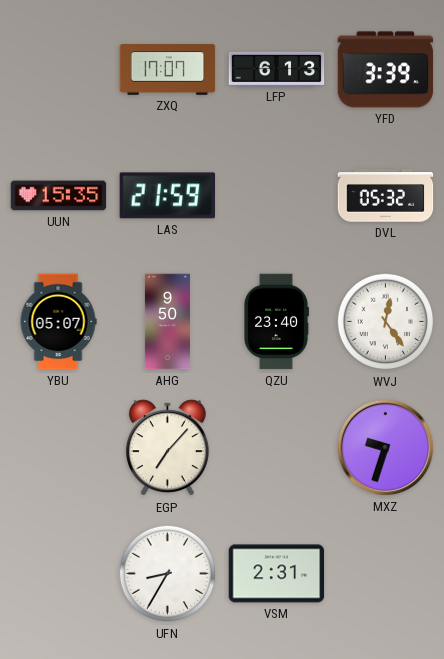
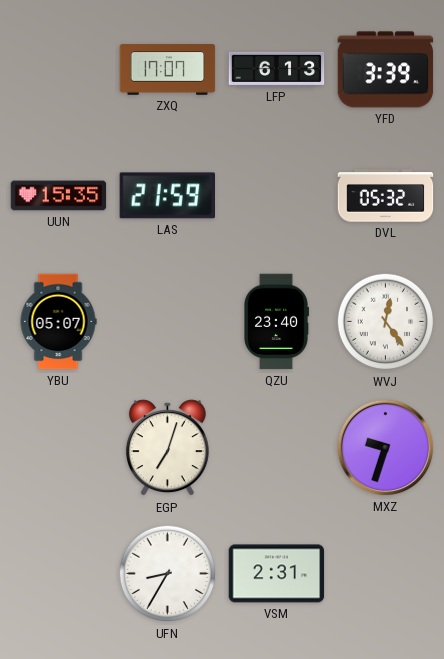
AHG: 9:50 -> none (167, 322)
EGP: 7:07 -> 7:03 (167, 448)
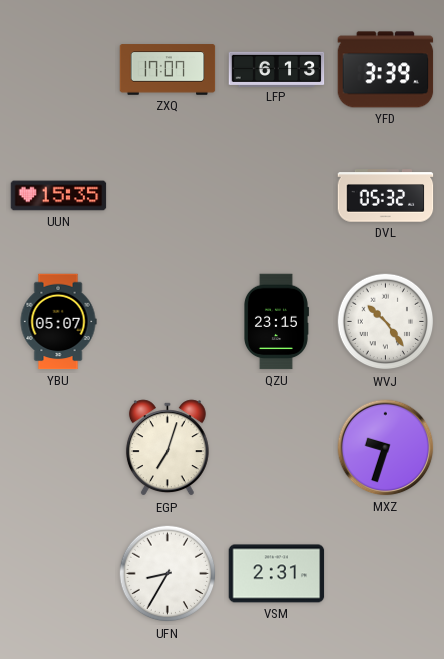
LAS: 21:59 -> none (167, 196)
QZU: 23:40 -> 23:15 (277, 322)
WVJ: 12:24 -> 10:24 (386, 322)
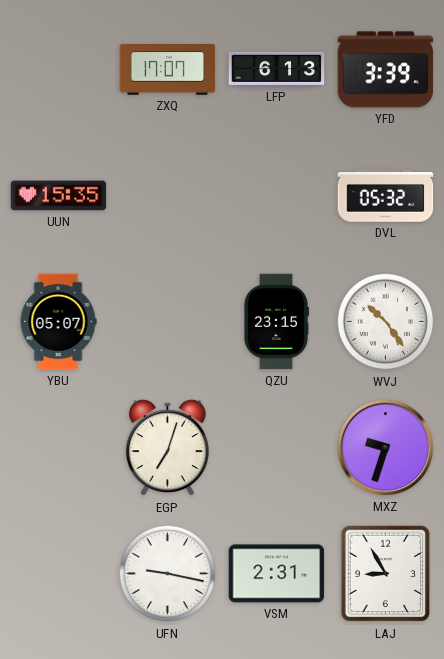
UFN: 8:35 -> 9:17 (168, 574)
LAJ: none -> 8:55 (386, 574)
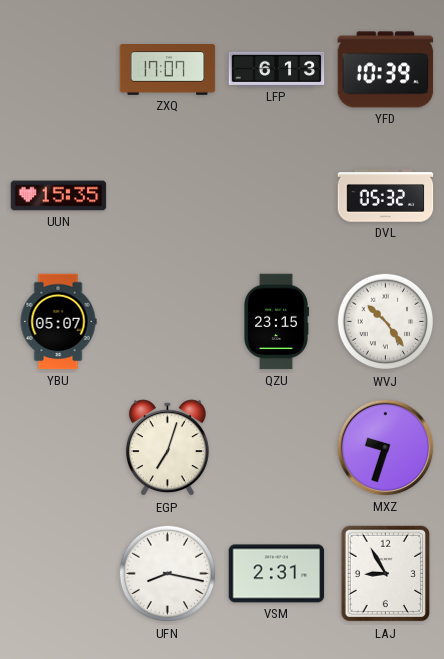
YFD: 3:39 -> 10:39 (386, 70)
UFN: 9:17 -> 8:17 (168, 574)
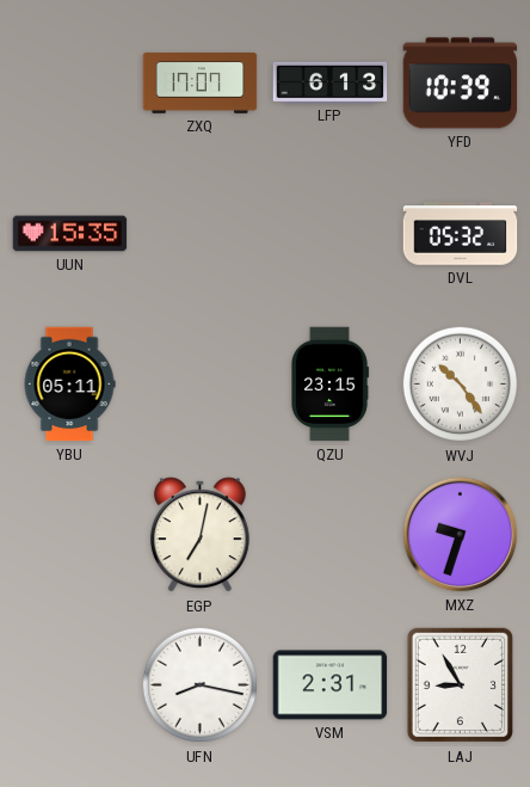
YBU: 05:07 -> 05:11 (69, 385)
EGP: 7:03 -> 7:02 (199, 535)
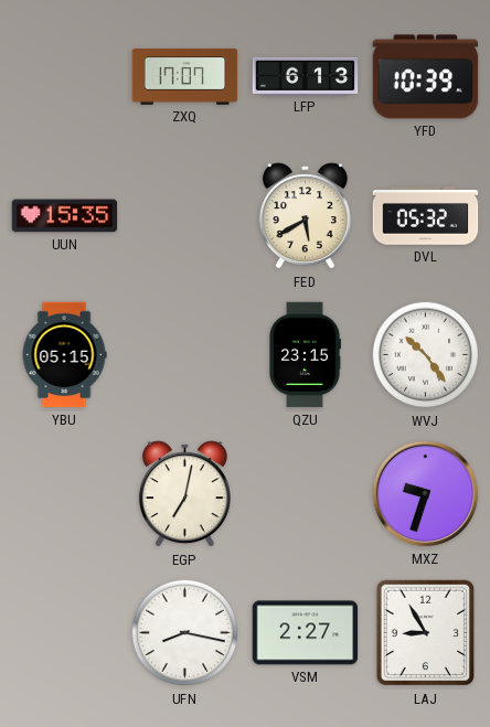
FED: none -> 5:40 (305, 216)
YBU: 05:11 -> 05:15 (64, 355)
VSM: 2:31 -> 2:27 (306, 633)
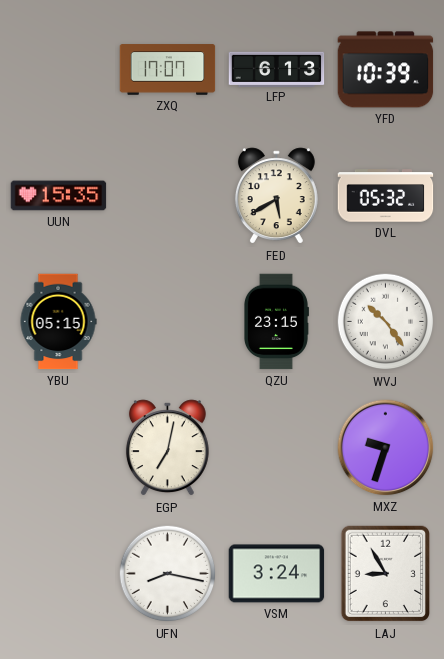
VSM: 2:27 -> 3:24 (277, 574)
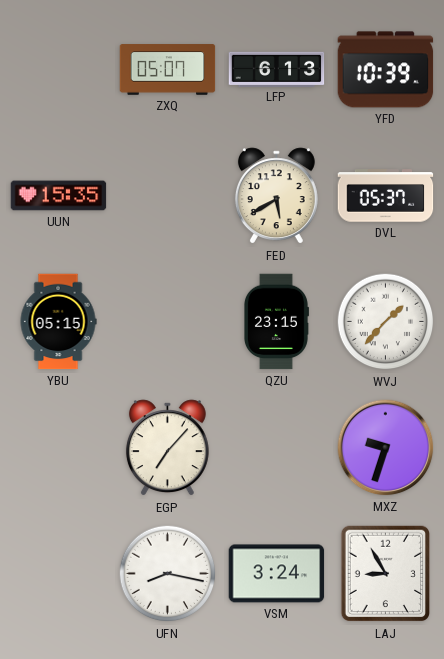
ZXQ: 17:07 -> 05:07 (168, 70)
DVL: 05:32 -> 05:37 (386, 196)
WVJ: 10:24 -> 1:37 (386, 322)
EGP: 7:02 -> 7:07 (167, 448)
